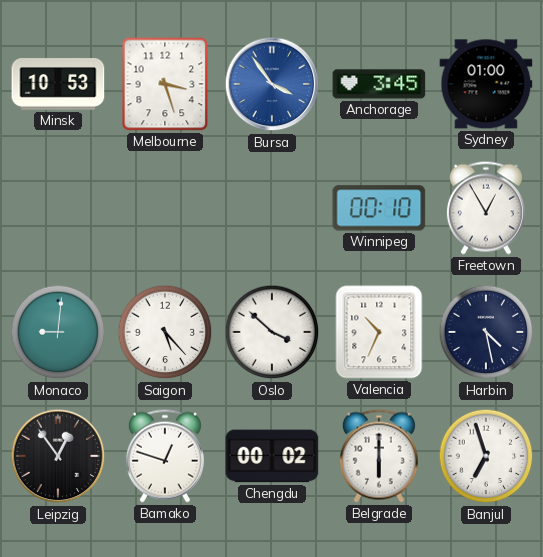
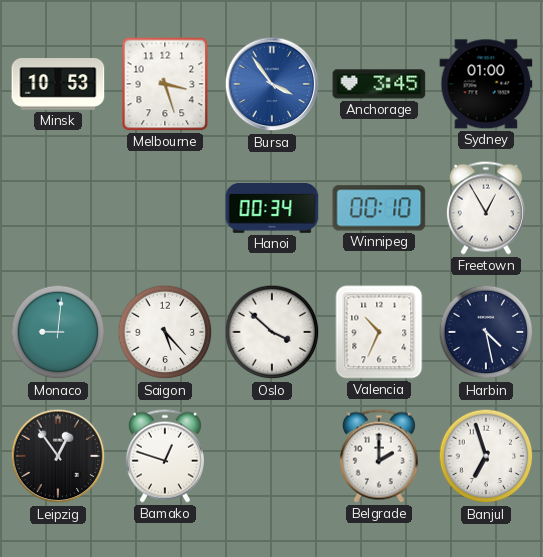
Hanoi: none -> 00:34 (272, 208)
Chengdu: 00:02 -> none (272, 456)
Belgrade: 6:00 -> 2:00 (379, 456)
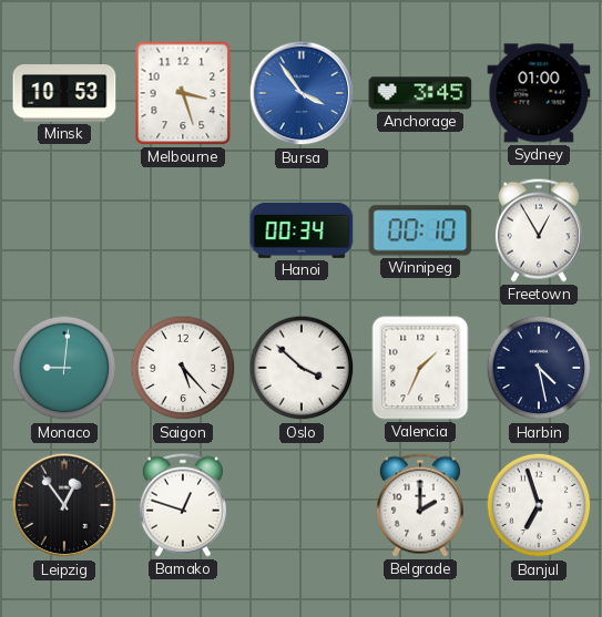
Valencia: 10:34 -> 1:34 (420, 368)
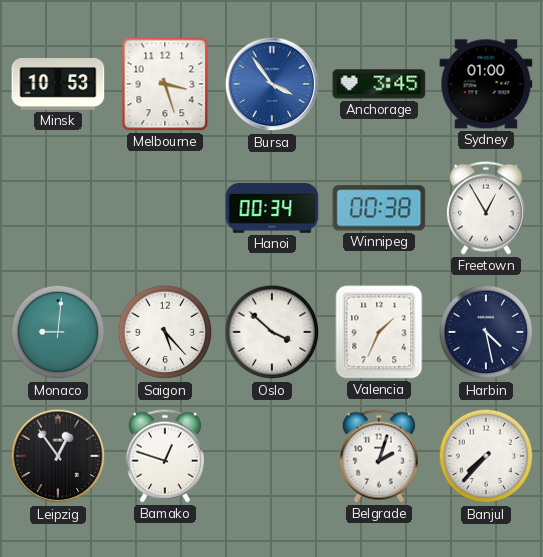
Winnipeg: 00:10 -> 00:38 (379, 208)
Belgrade: 2:00 -> 2:03 (379, 456)
Banjul: 6:57 -> 7:37 (486, 456)
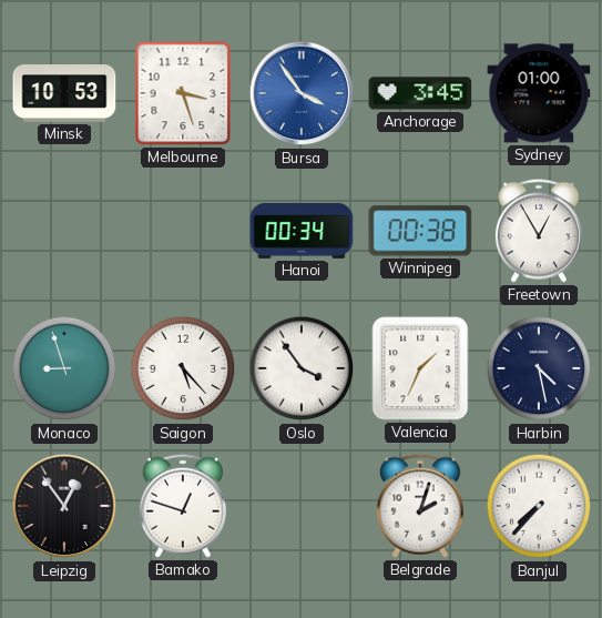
Monaco: 9:01 -> 8:57 (64, 368)
Oslo: 3:52 -> 3:54 (302, 368)
